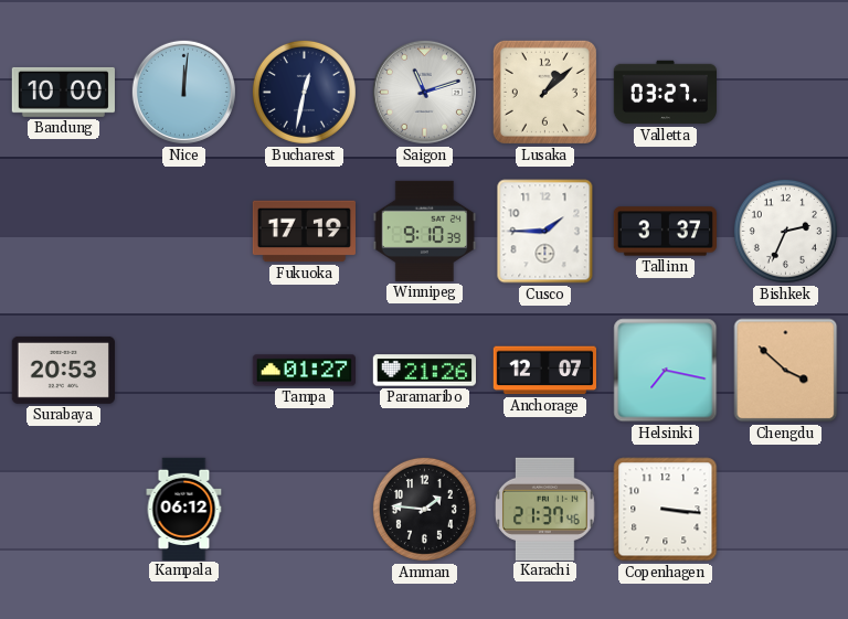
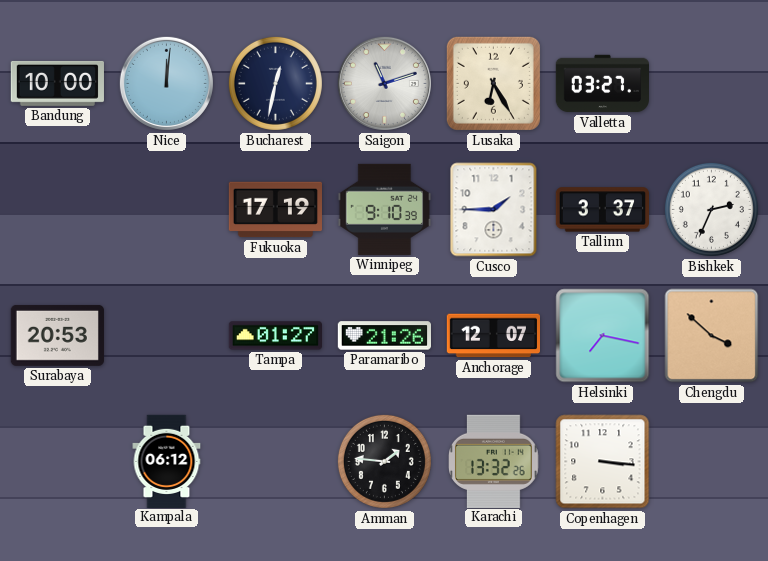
Lusaka: 1:08 -> 6:25 (493, 83)
Karachi: 21:37 -> 13:32 (494, 461)
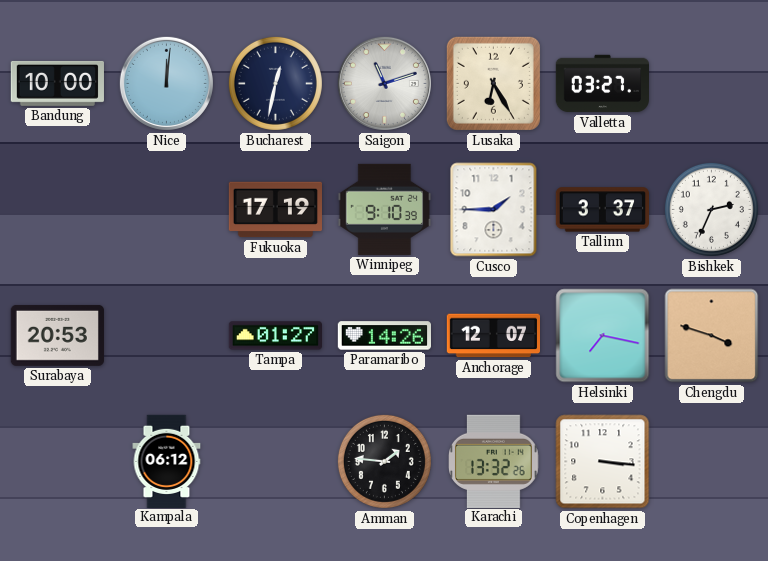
Paramaribo: 21:26 -> 14:26 (384, 336)
Chengdu: 3:52 -> 3:48 (712, 336)
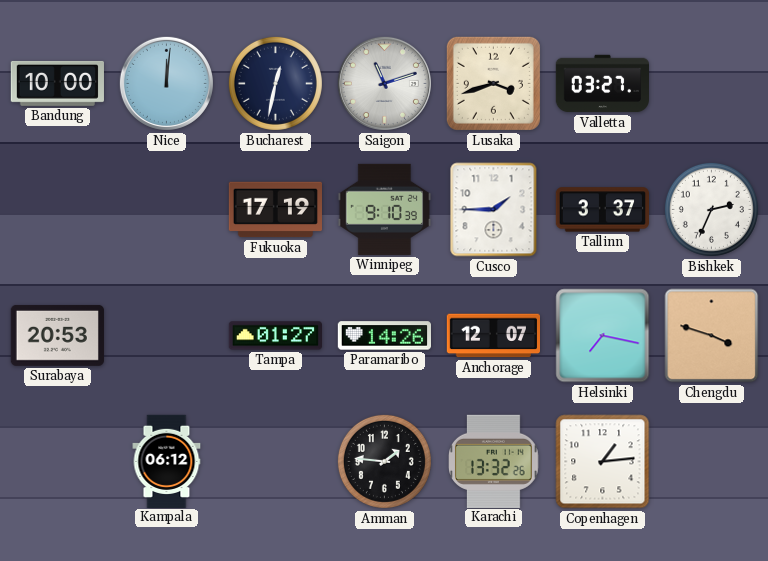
Lusaka: 6:25 -> 3:42 (493, 83)
Copenhagen: 3:16 -> 1:14 (603, 462)
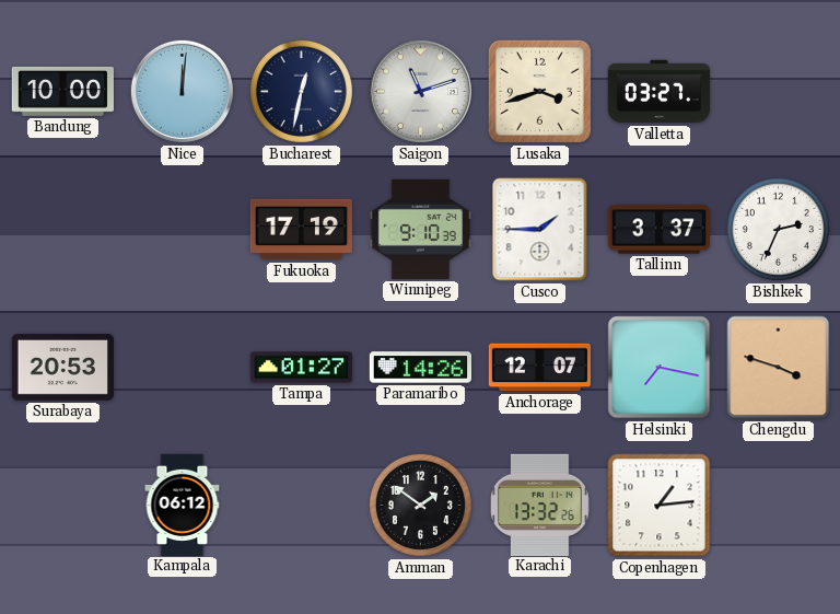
Amman: 1:46 -> 1:51 (420, 505)
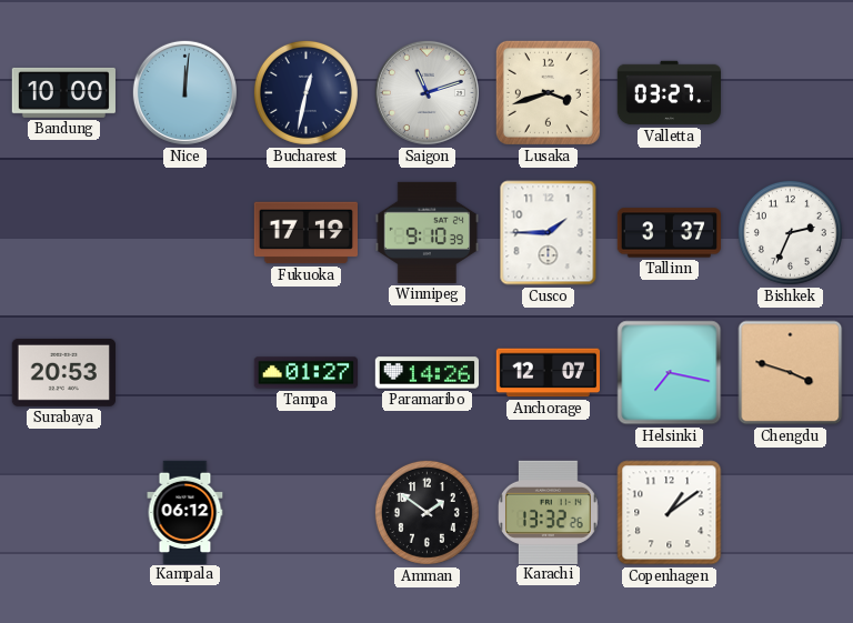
Copenhagen: 1:14 -> 1:09 (670, 513)
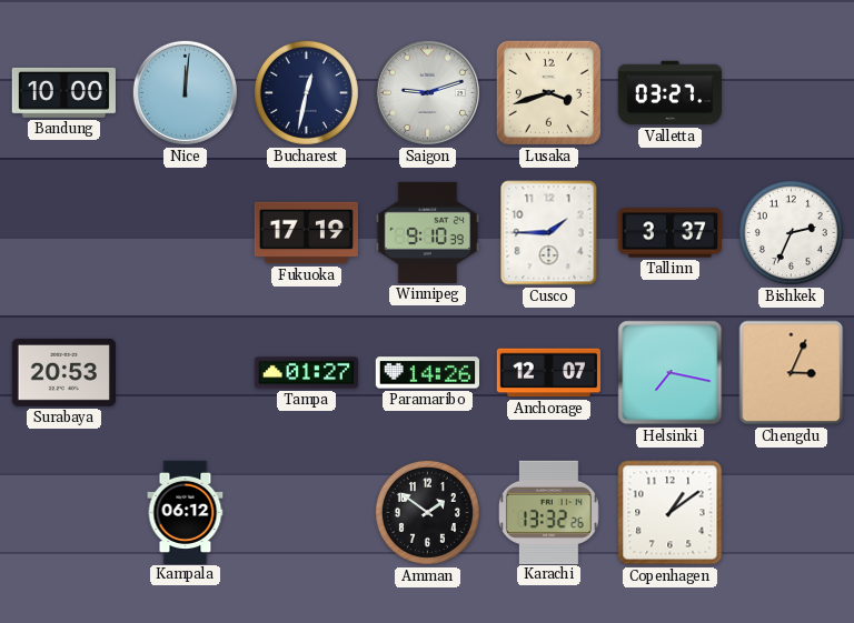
Saigon: 11:12 -> 9:12 (427, 92)
Chengdu: 3:48 -> 3:04 (792, 373)
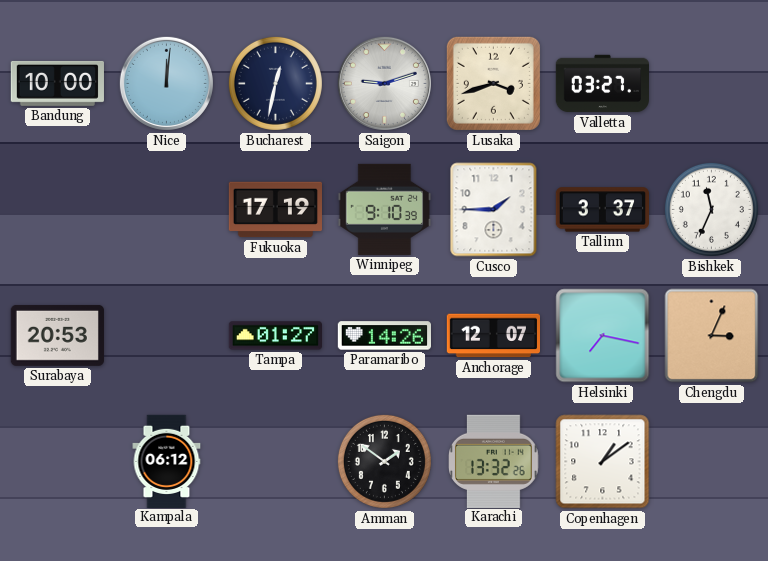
Bishkek: 2:34 -> 11:34 (711, 209)
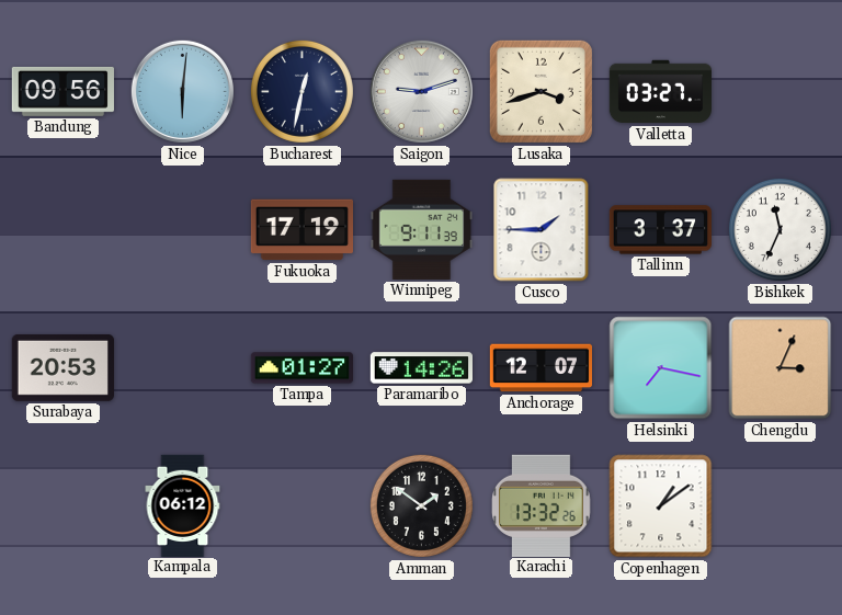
Bandung: 10:00 -> 09:56 (62, 91)
Nice: 12:01 -> 6:01 (182, 91)
Winnipeg: 9:10 -> 9:11 (421, 229)
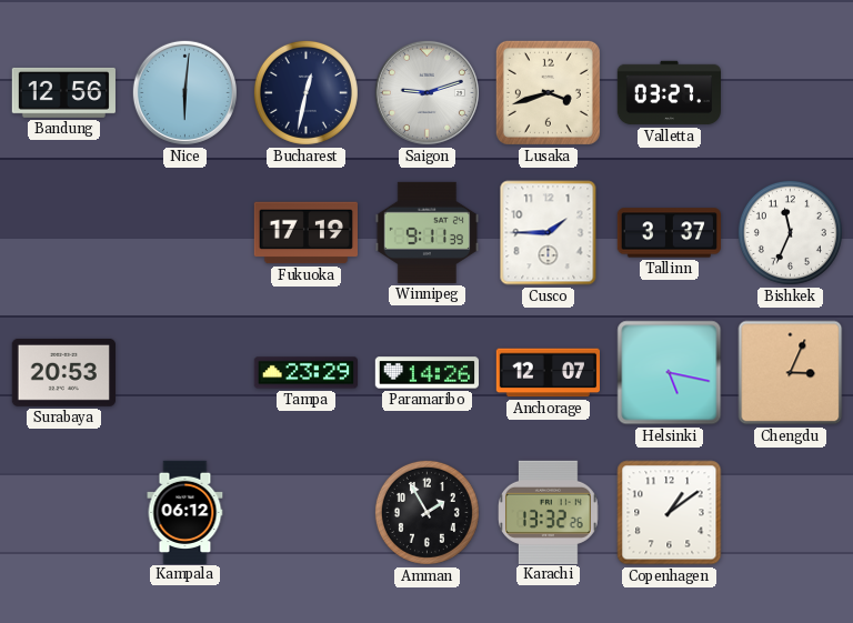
Bandung: 09:56 -> 12:56 (63, 92)
Tampa: 01:27 -> 23:29 (305, 373)
Helsinki: 7:17 -> 5:17 (670, 373)
Amman: 1:51 -> 1:55 (426, 512)
